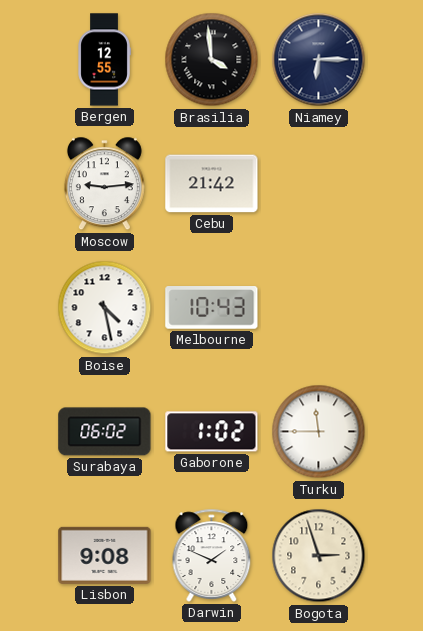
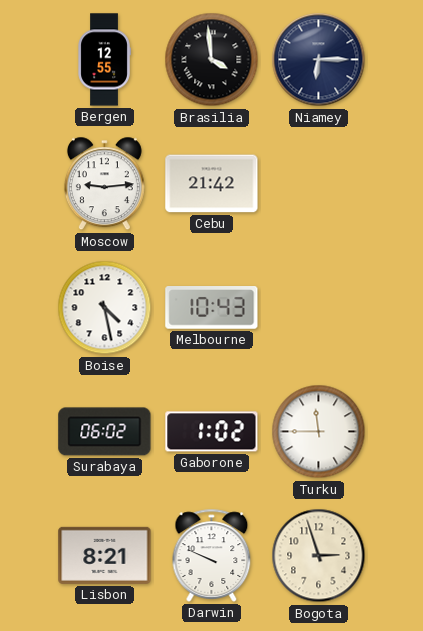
Lisbon: 9:08 -> 8:21 (105, 555)
Darwin: 1:49 -> 9:49 (212, 555)
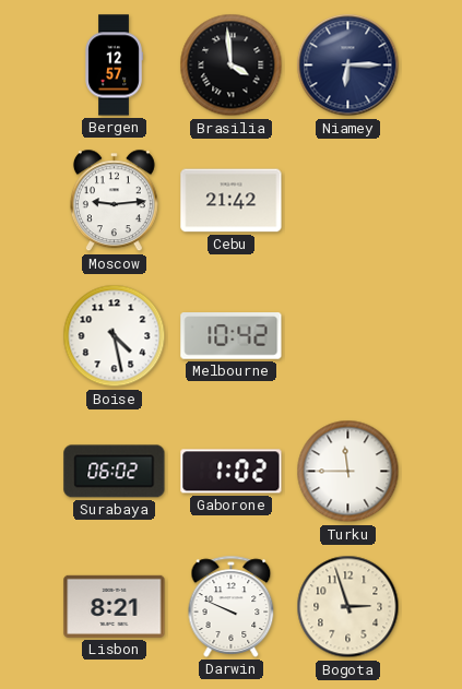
Bergen: 12:55 -> 12:57 (114, 66)
Melbourne: 10:43 -> 10:42 (232, 336)
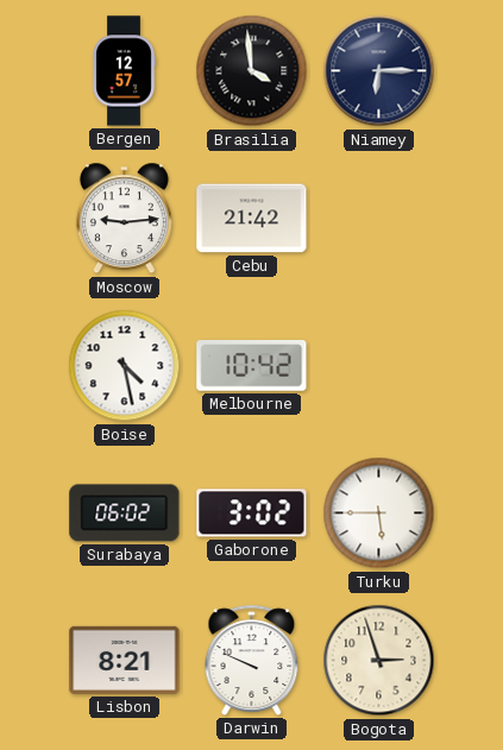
Gaborone: 1:02 -> 3:02 (252, 513)
Turku: 11:45 -> 5:45 (379, 513)
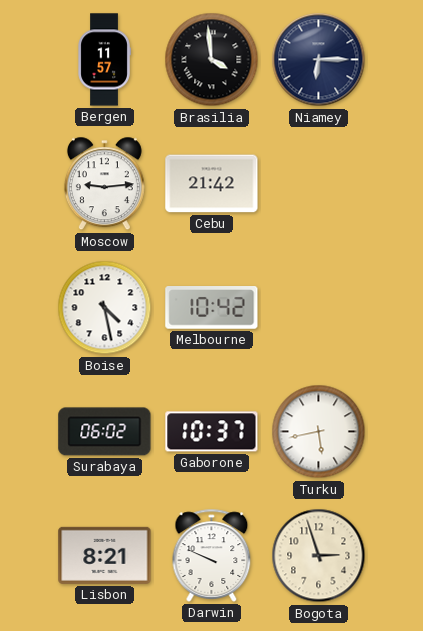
Bergen: 12:57 -> 11:57 (104, 60)
Gaborone: 3:02 -> 10:37 (212, 432)
Turku: 5:45 -> 5:43 (319, 432)
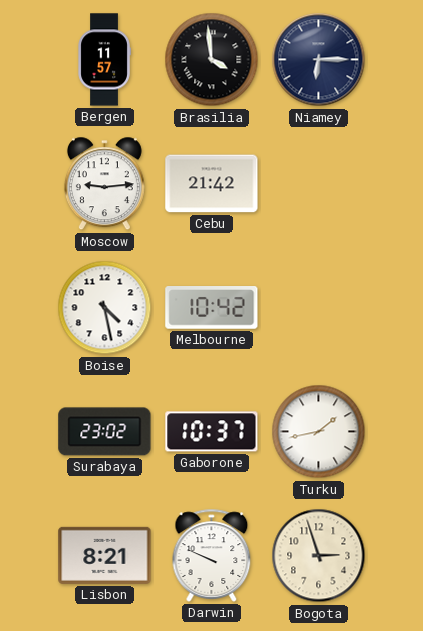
Surabaya: 06:02 -> 23:02 (105, 432)
Turku: 5:43 -> 1:43 (319, 432)
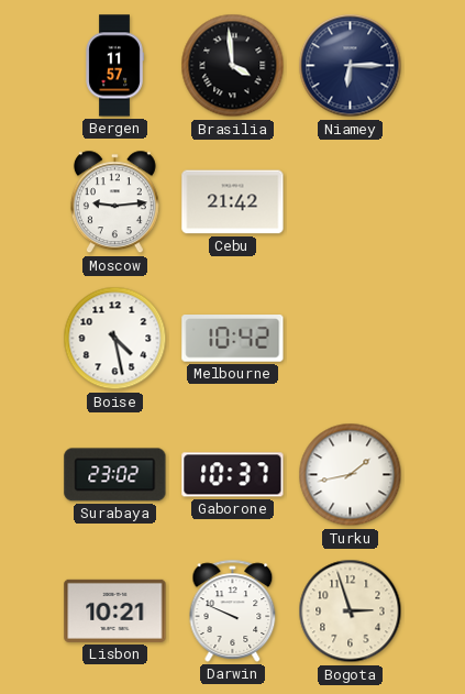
Lisbon: 8:21 -> 10:21 (115, 610)
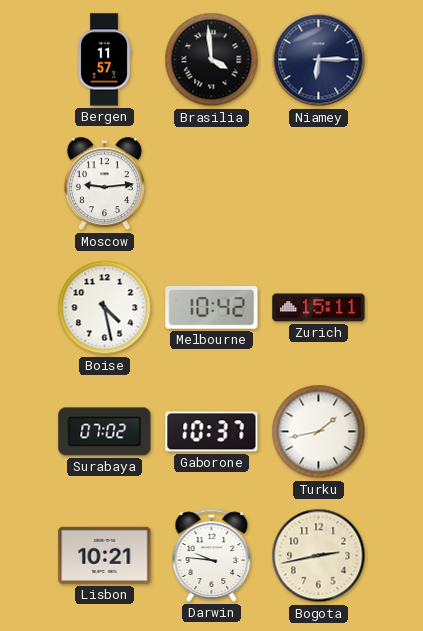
Cebu: 21:42 -> none (233, 202)
Zurich: none -> 15:11 (319, 308)
Surabaya: 23:02 -> 07:02 (105, 432)
Darwin: 9:49 -> 9:46 (212, 555)
Bogota: 2:57 -> 2:43 (319, 556)
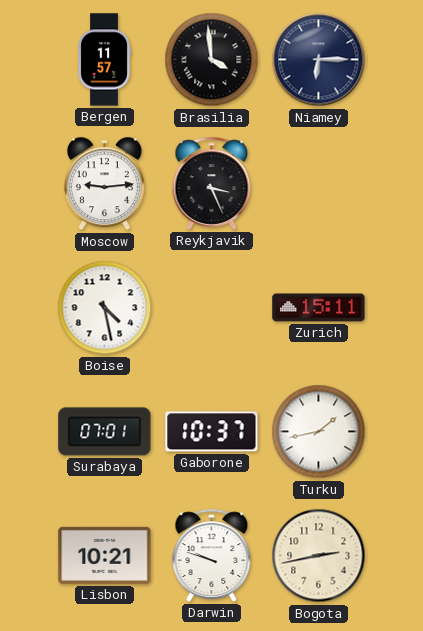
Reykjavik: none -> 3:26 (212, 183)
Melbourne: 10:42 -> none (212, 308)
Surabaya: 07:02 -> 07:01 (105, 432)
Darwin: 9:46 -> 9:48 (212, 555)
